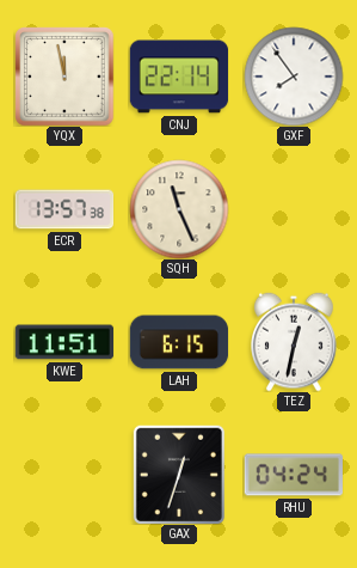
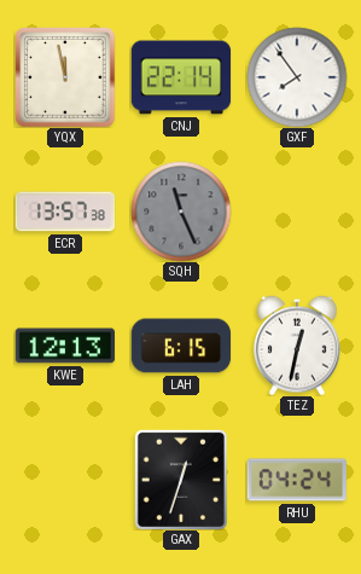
SQH dial: cream -> grey (181, 211)
KWE: 11:51 -> 12:13 (64, 346)
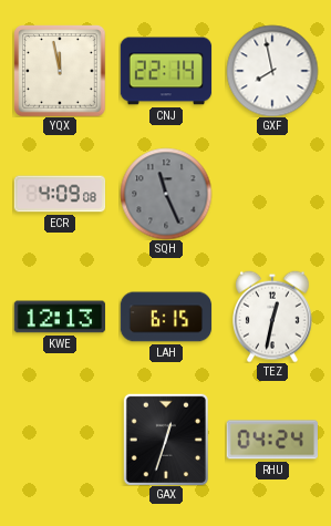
GXF: 7:54 -> 7:58 (272, 71)
ECR: 13:57 -> 4:09 (60, 194)
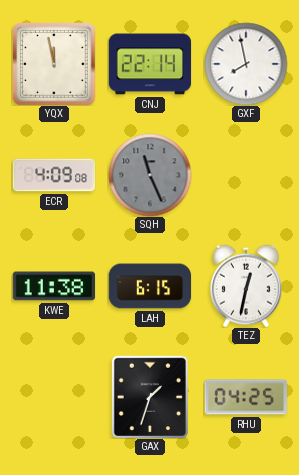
KWE: 12:13 -> 11:38 (53, 286)
GAX: 12:33 -> 1:33 (150, 397)
RHU: 04:24 -> 04:25 (245, 397)
